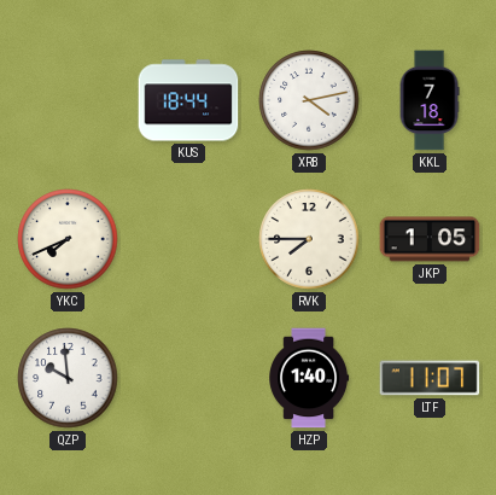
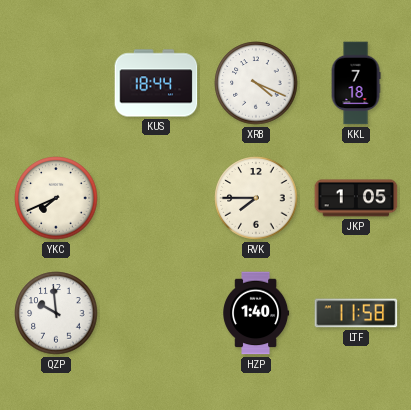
XRB: 4:13 -> 4:19 (256, 83)
LTF: 11:07 -> 11:58 (356, 313)
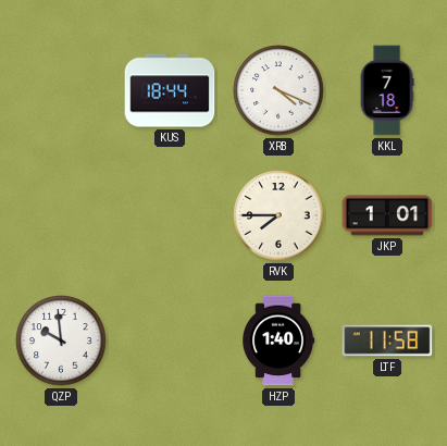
YKC: 7:41 -> none (56, 198)
JKP: 1:05 -> 1:01 (387, 215)
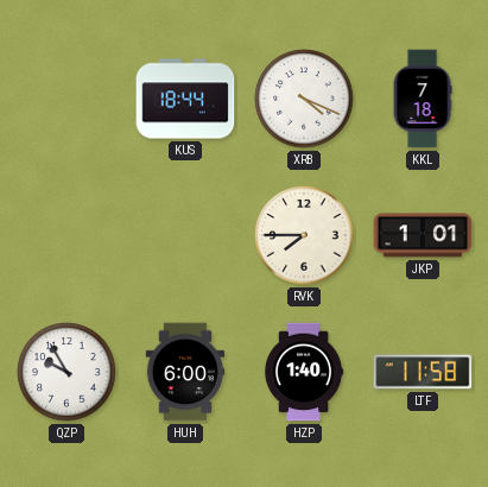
QZP: 9:59 -> 9:55 (66, 372)
HUH: none -> 6:00 (185, 372)
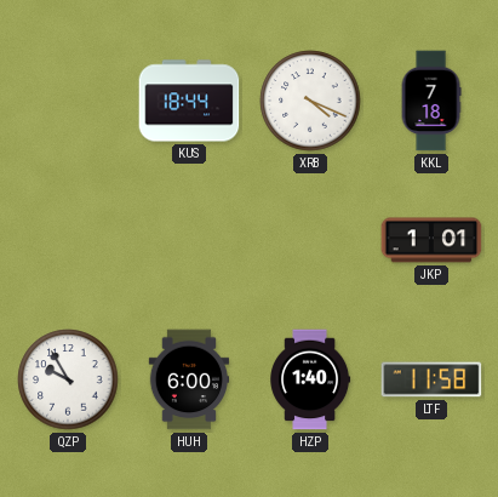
RVK: 7:45 -> none (304, 235)
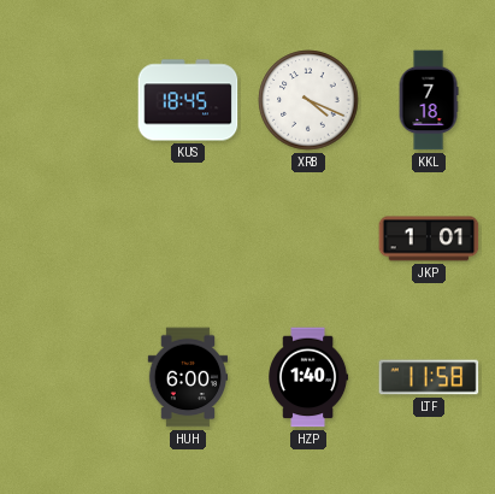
KUS: 18:44 -> 18:45 (188, 100)
QZP: 9:55 -> none (68, 379)
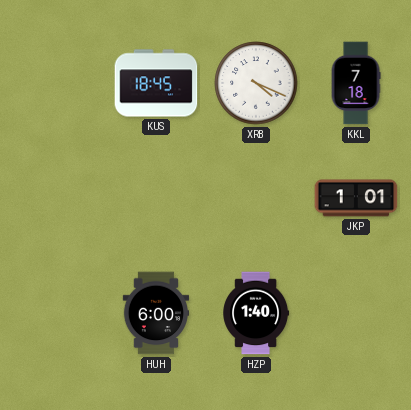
LTF: 11:58 -> none (429, 377)
